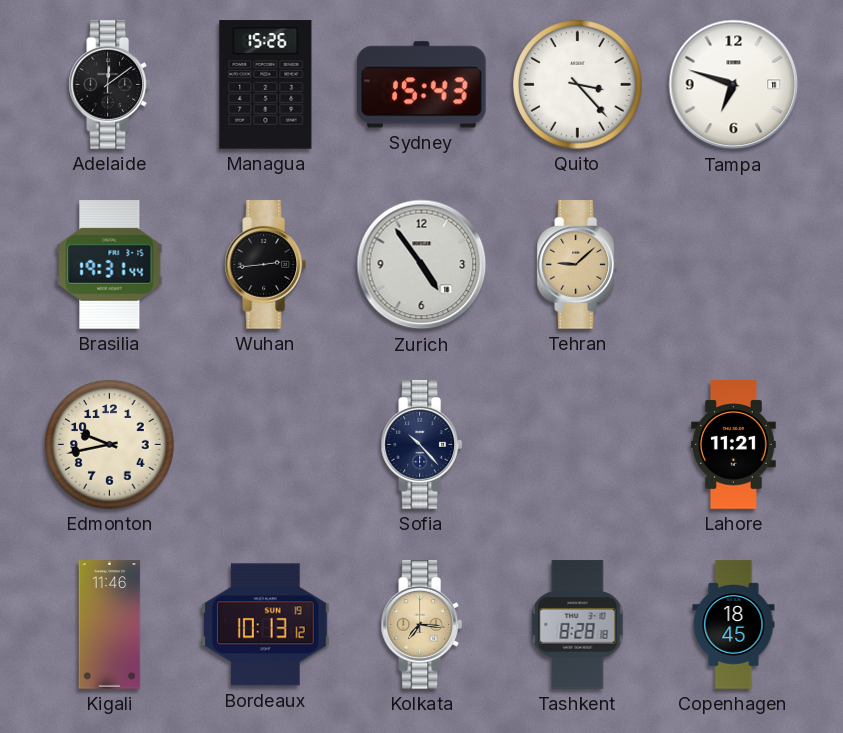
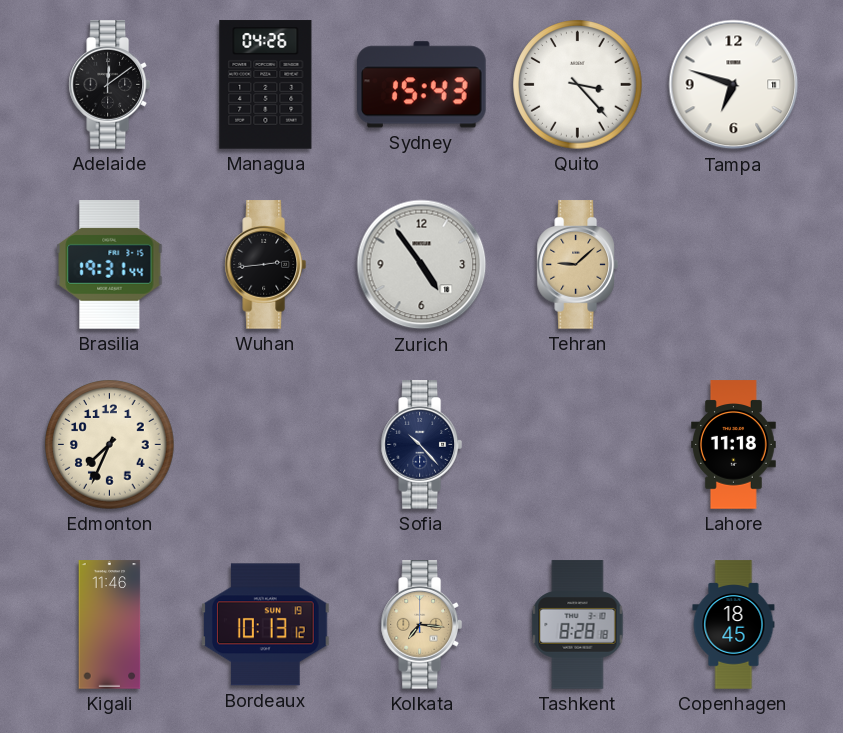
Managua: 15:26 -> 04:26 (266, 85)
Edmonton: 9:43 -> 7:34 (110, 445)
Lahore: 11:21 -> 11:18 (734, 445)
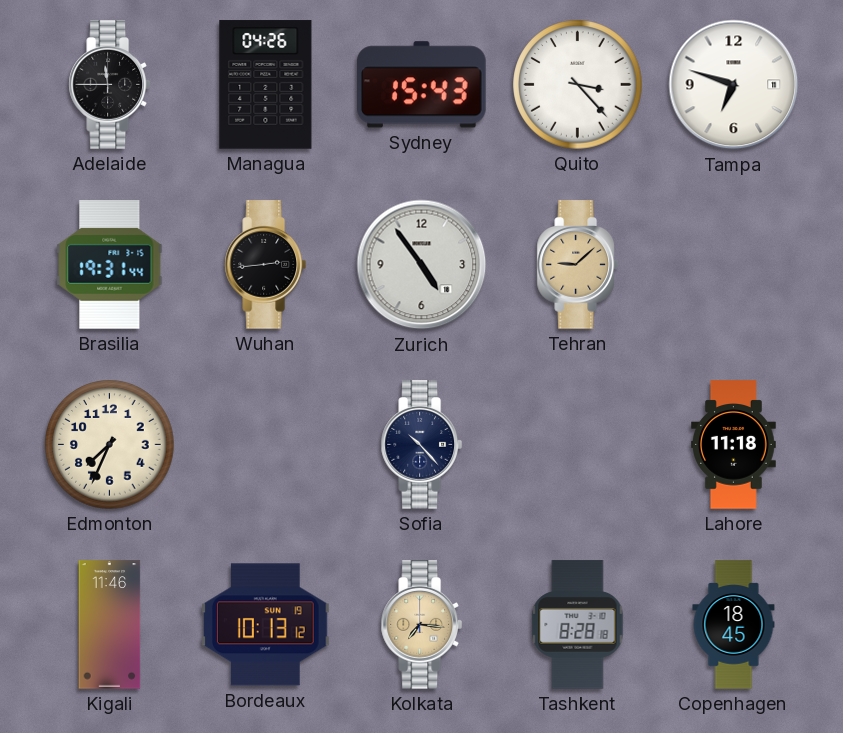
Adelaide: 12:09 -> 11:45 (109, 85)
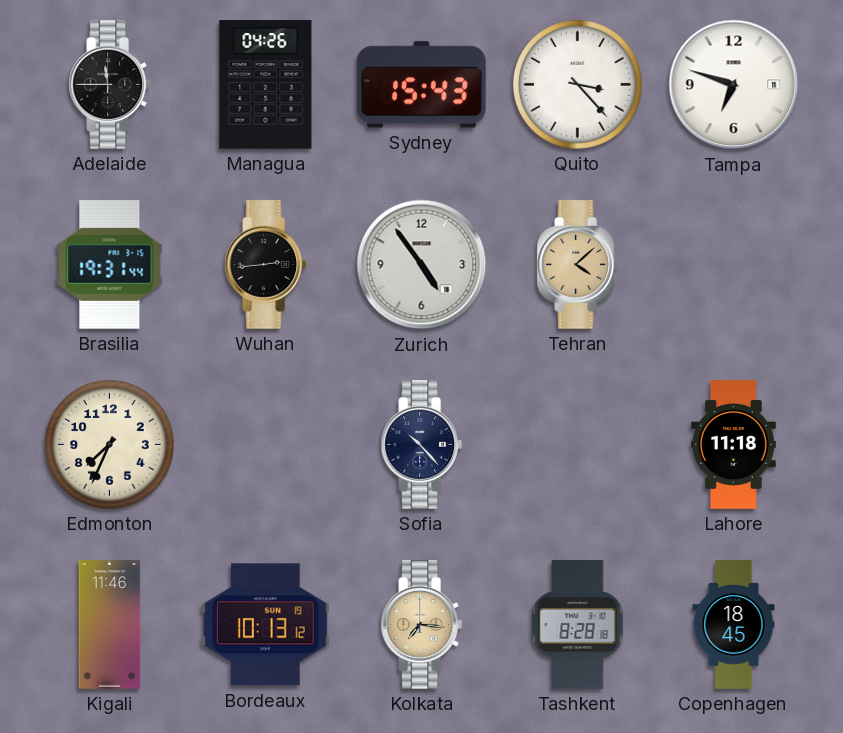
Tehran: 9:08 -> 4:08 (577, 265)
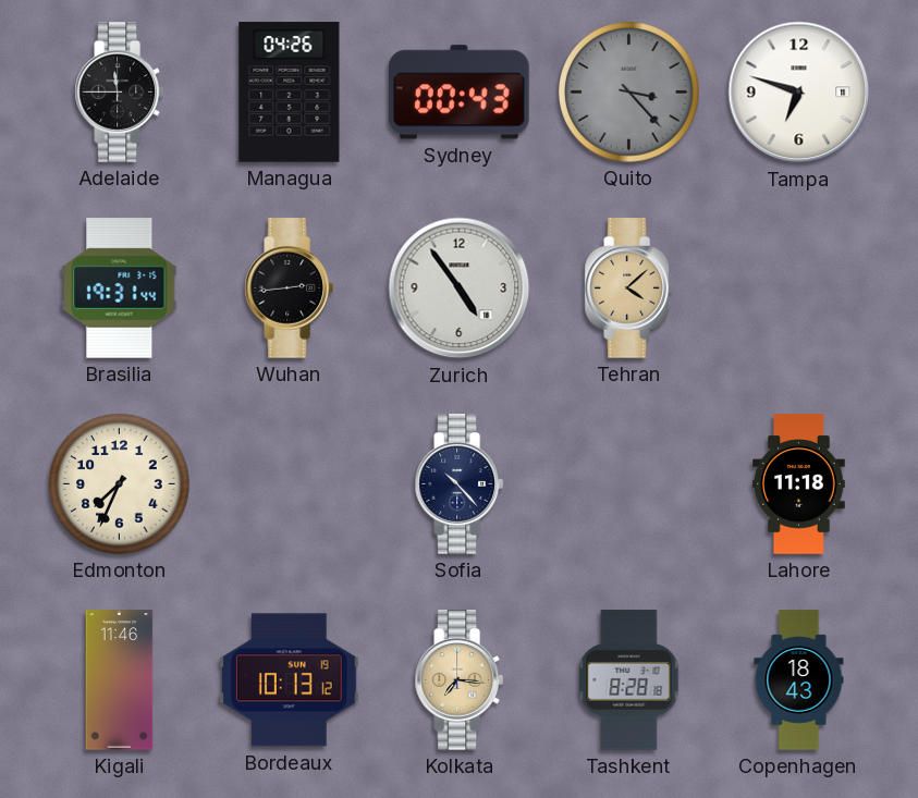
Sydney: 15:43 -> 00:43 (460, 93)
Quito dial: white -> grey (629, 93)
Copenhagen: 18:45 -> 18:43 (799, 680)
